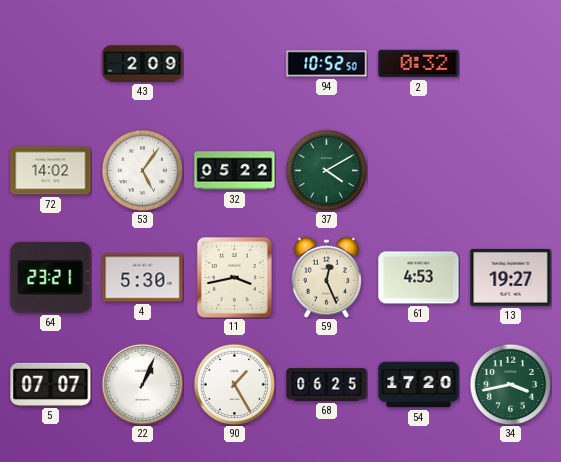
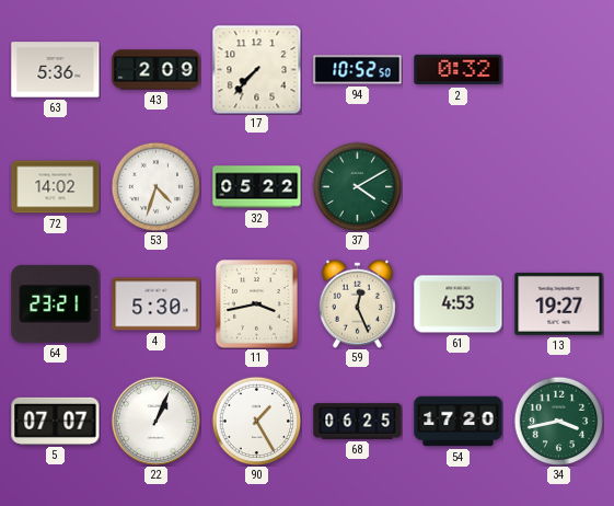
63: none -> 5:36 (56, 70)
17: none -> 7:37 (256, 69)
53: 5:06 -> 4:33 (155, 186)
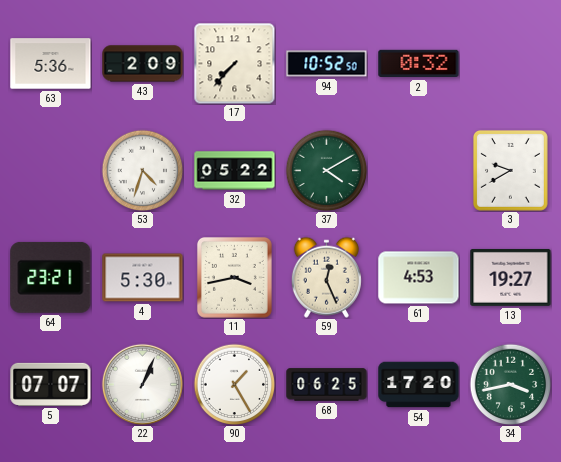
72: 14:02 -> none (56, 187)
3: none -> 9:40 (510, 171)
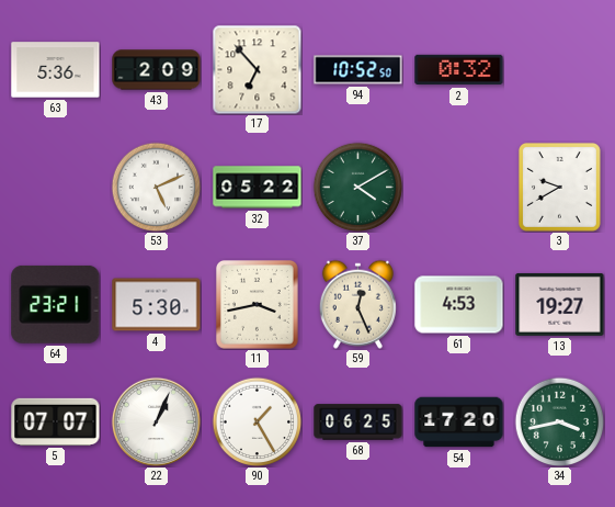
17: 7:37 -> 6:53 (257, 69)
53: 4:33 -> 5:11 (156, 187)
